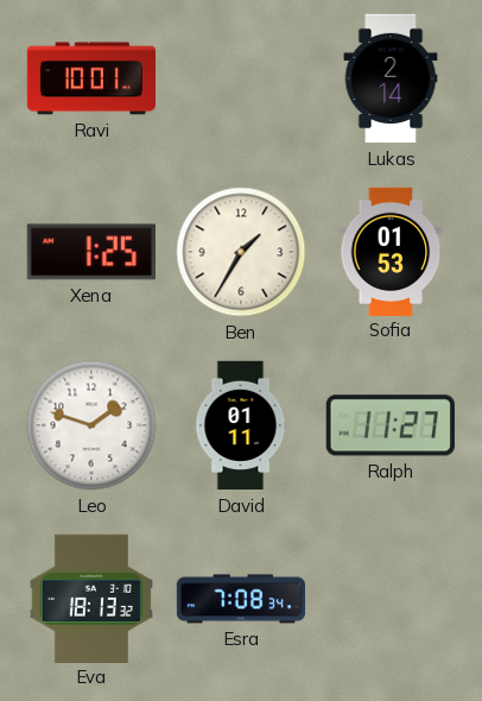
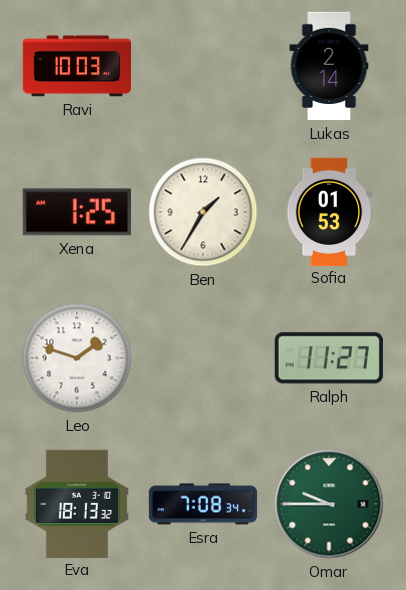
Ravi: 10:01 -> 10:03 (76, 66)
David: 01:11 -> none (241, 425)
Omar: none -> 9:45 (329, 504)
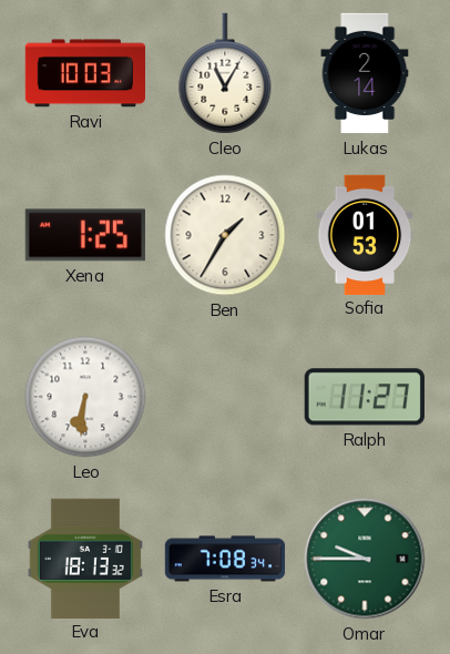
Cleo: none -> 11:05 (225, 73)
Leo: 1:48 -> 6:31 (85, 397)
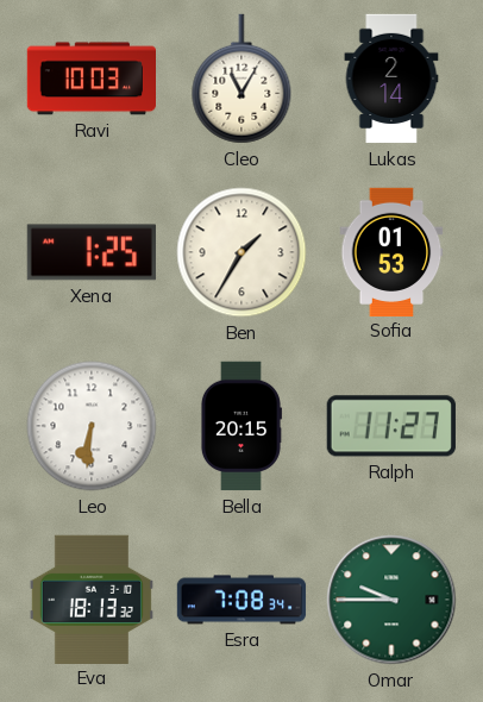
Bella: none -> 20:15 (240, 426)
